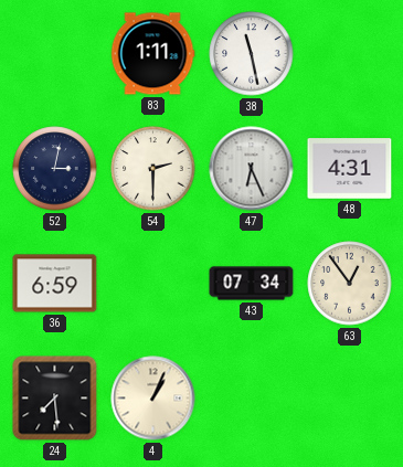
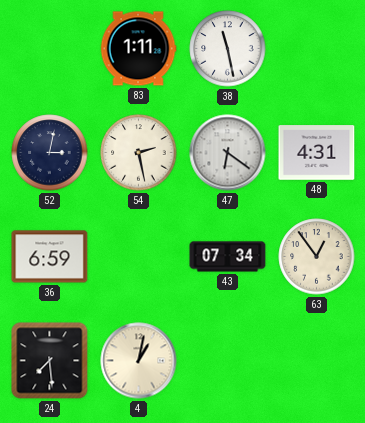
54: 2:30 -> 2:28 (139, 153)
47: 6:26 -> 6:21 (228, 153)
4: 1:04 -> 1:02 (139, 361)
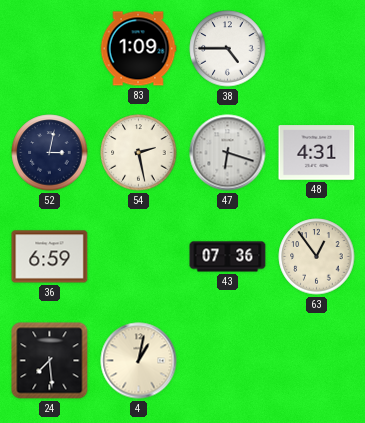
83: 1:11 -> 1:09 (138, 49)
38: 11:28 -> 4:45 (228, 49)
47: 6:21 -> 6:18 (228, 153)
43: 07:34 -> 07:36 (228, 257)
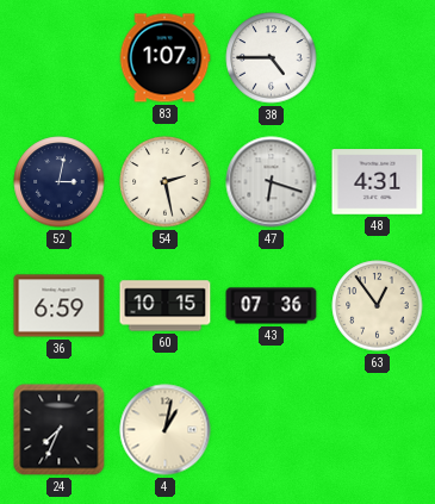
83: 1:09 -> 1:07 (164, 58)
60: none -> 10:15 (166, 306)
24: 7:29 -> 7:34 (60, 430)
